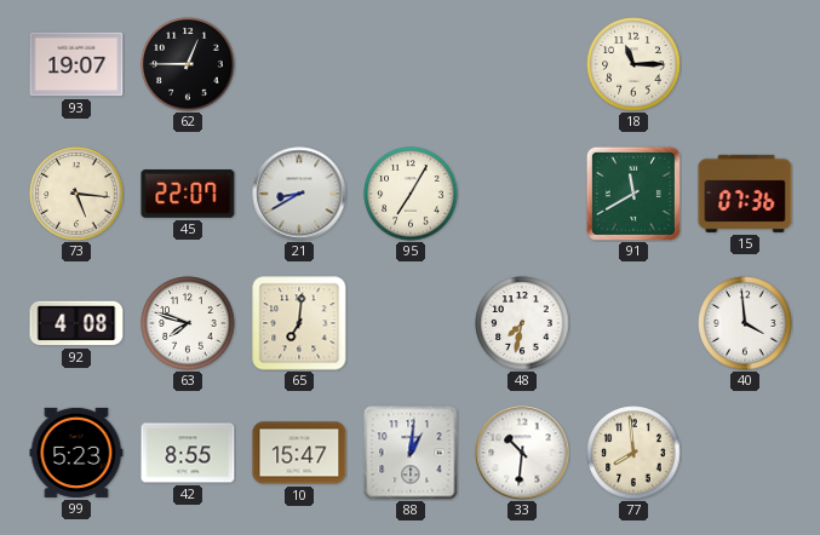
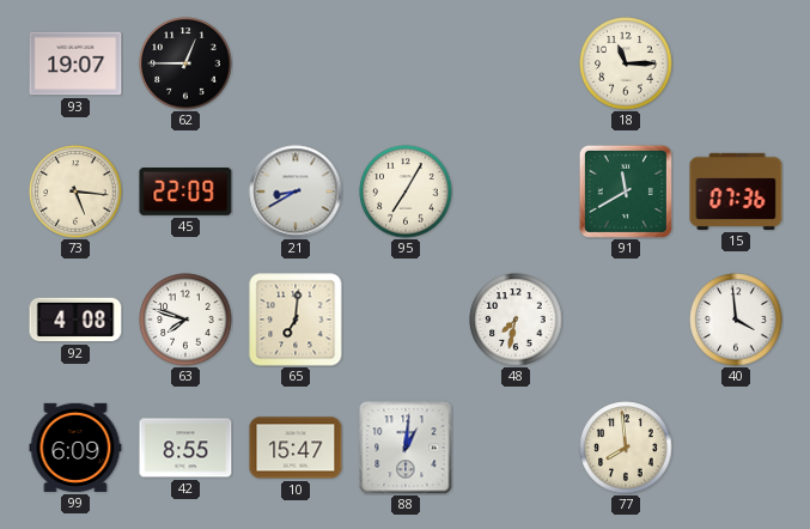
45: 22:07 -> 22:09 (185, 193)
99: 5:23 -> 6:09 (75, 448)
33: 10:31 -> none (522, 453)
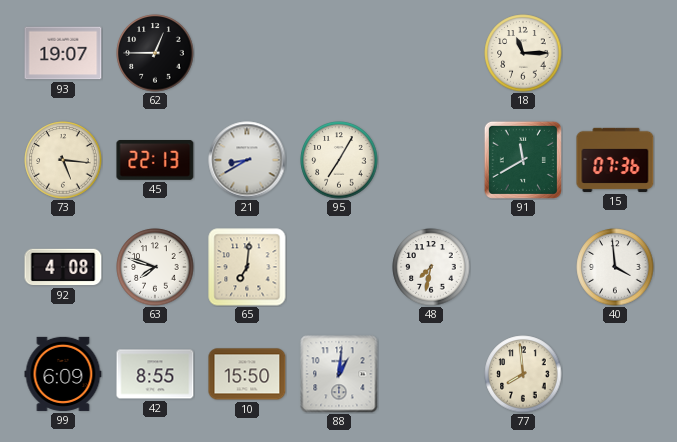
45: 22:09 -> 22:13 (155, 161)
10: 15:47 -> 15:50 (247, 374)
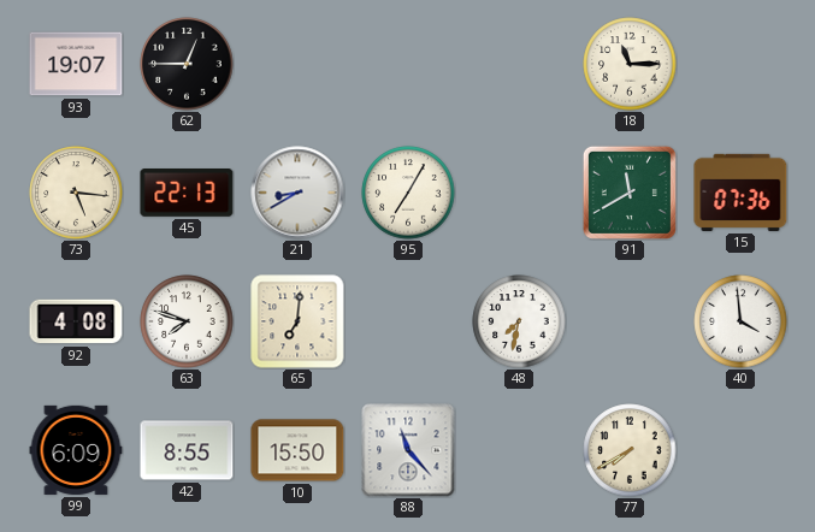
88: 1:01 -> 11:23 (408, 450)
77: 7:59 -> 7:40 (630, 450)
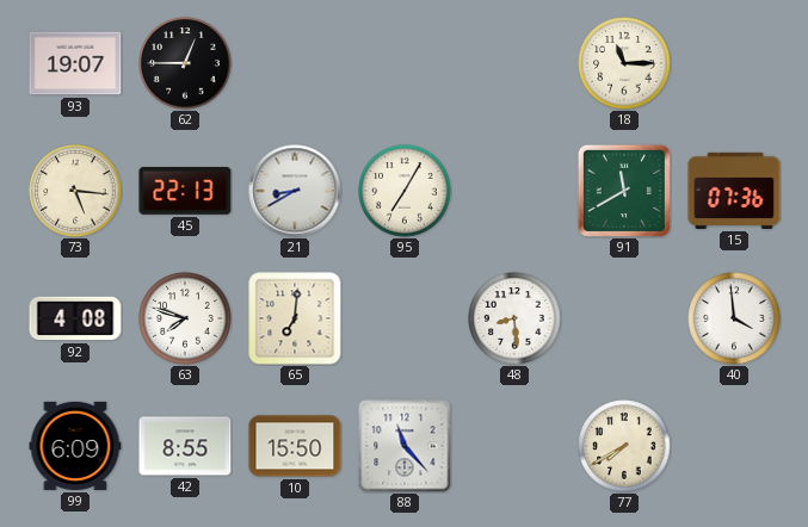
48: 7:32 -> 8:29 (514, 318)
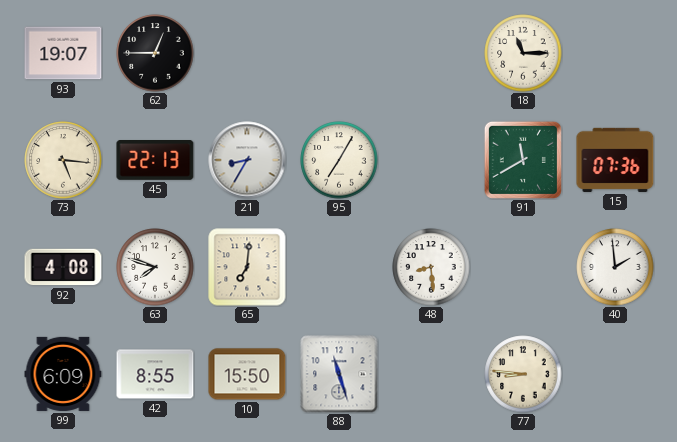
21: 8:40 -> 8:35 (247, 160)
40: 3:59 -> 1:59 (615, 267)
88: 11:23 -> 11:27 (339, 374)
77: 7:40 -> 8:46 (523, 374)
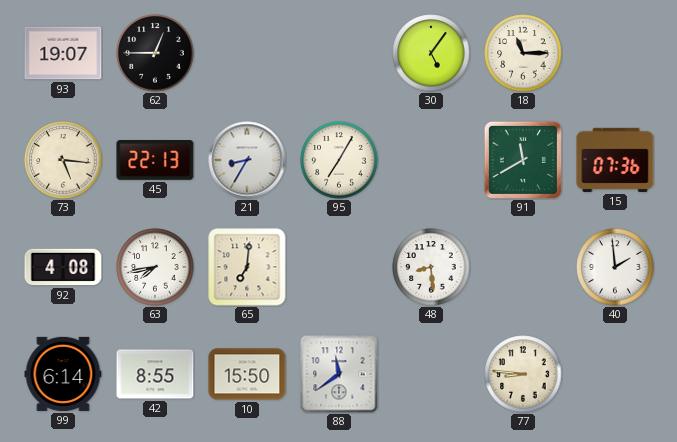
30: none -> 5:06 (431, 53)
63: 7:48 -> 7:43 (155, 267)
99: 6:09 -> 6:14 (63, 374)
88: 11:27 -> 11:39 (339, 374)
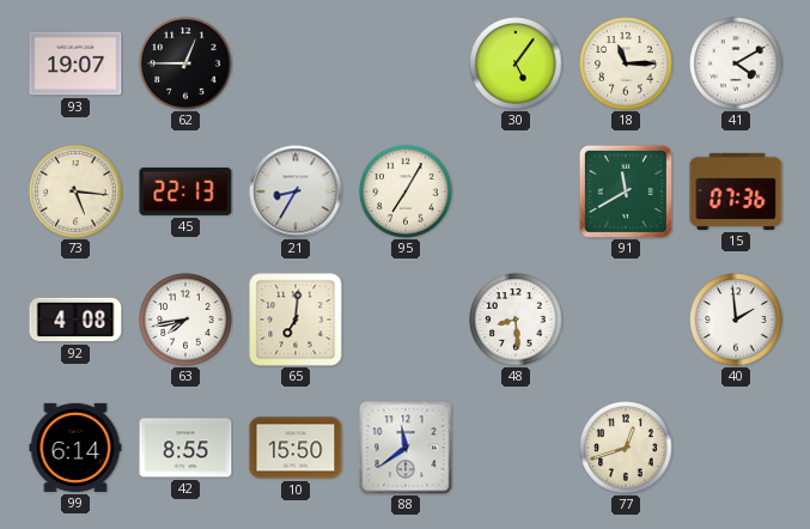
41: none -> 4:10 (736, 63)
77: 8:46 -> 12:42 (626, 448)
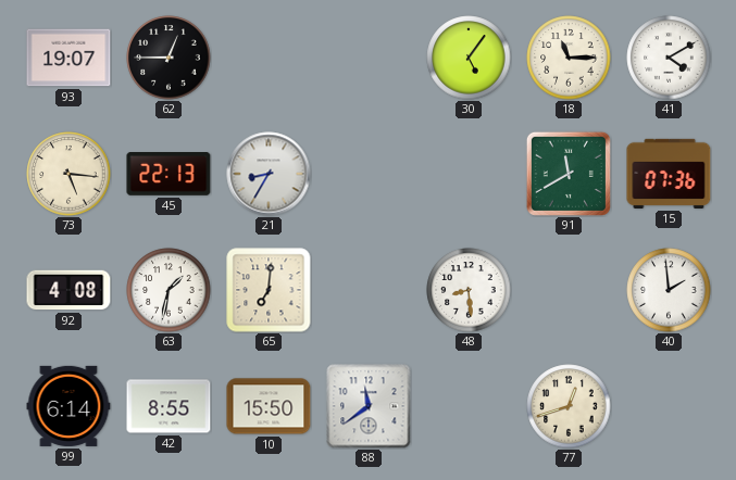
95: 7:05 -> none (406, 191)
63: 7:43 -> 1:32 (169, 290)
